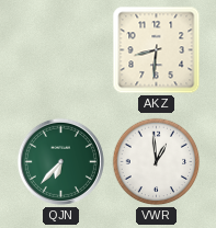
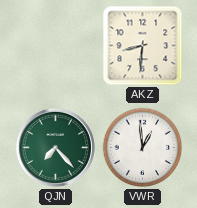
QJN: 6:37 -> 7:23 (55, 147)
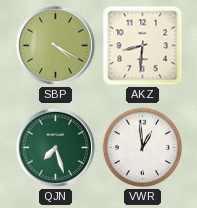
SBP: none -> 4:20 (55, 45)
QJN: 7:23 -> 7:27 (55, 147)
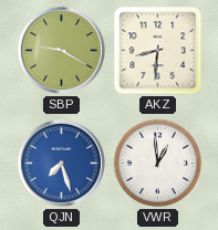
SBP: 4:20 -> 9:20 (61, 50)
QJN dial: green -> blue (61, 163)
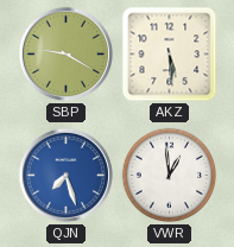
AKZ: 8:31 -> 5:29 (170, 55)
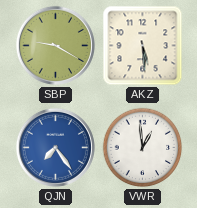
QJN: 7:27 -> 7:24 (55, 147)
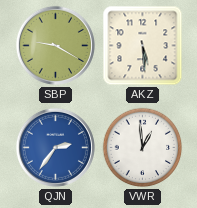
QJN: 7:24 -> 2:36 (55, 147)
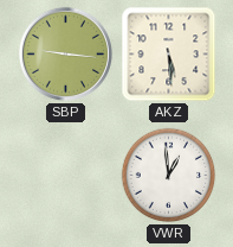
SBP: 9:20 -> 9:16 (65, 53)
QJN: 2:36 -> none (55, 147)
